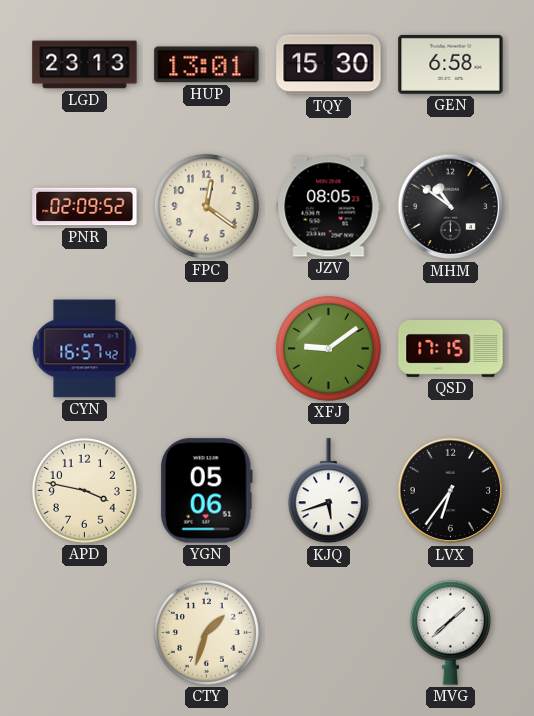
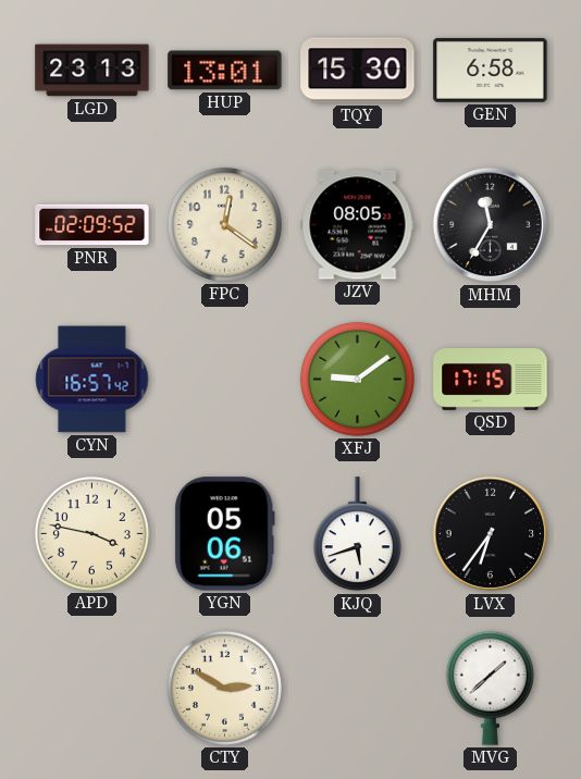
MHM: 10:51 -> 11:35 (491, 225)
CTY: 1:33 -> 2:50 (224, 688)
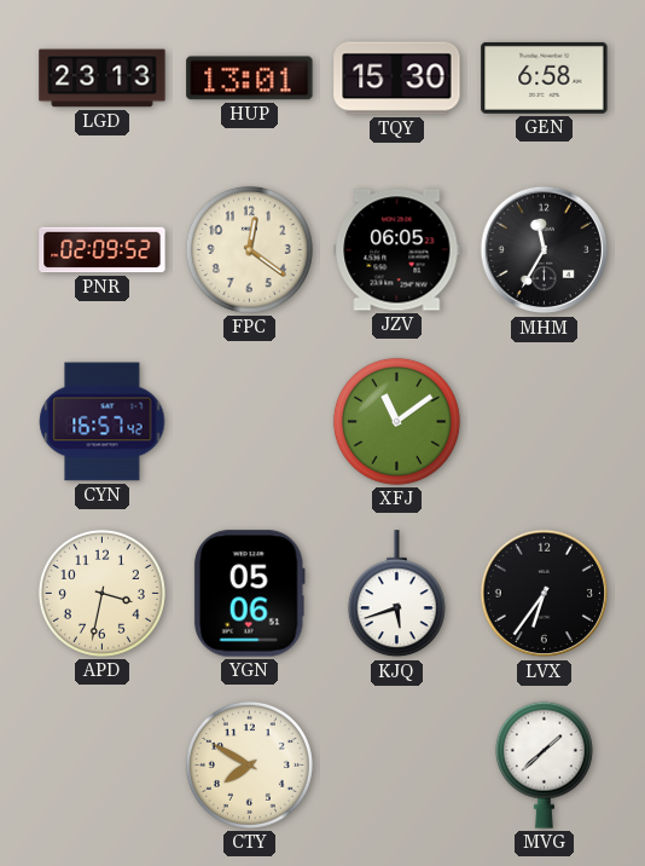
JZV: 08:05 -> 06:05 (397, 250)
XFJ: 9:09 -> 11:09 (396, 421)
QSD: 17:15 -> none (491, 380)
APD: 3:47 -> 3:32 (101, 593)
CTY: 2:50 -> 7:50 (249, 764)
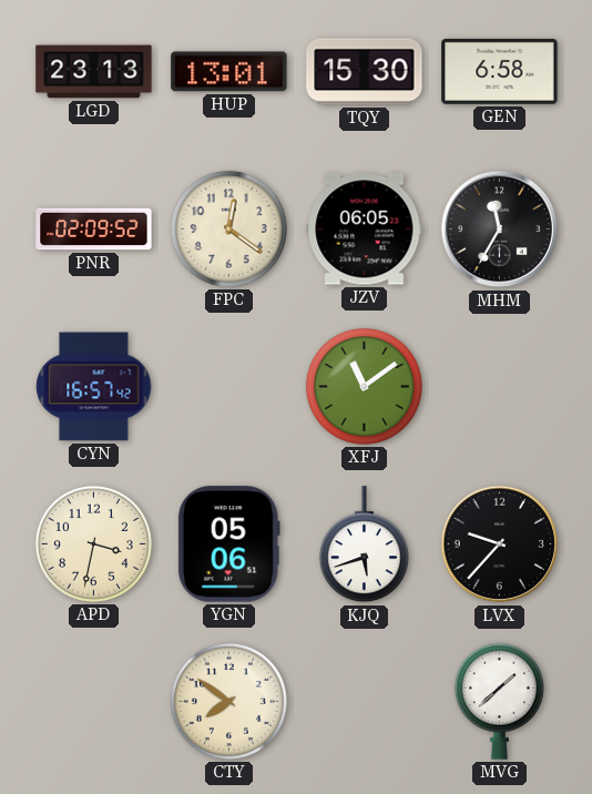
LVX: 6:36 -> 9:37 (500, 544)
CTY: 7:50 -> 7:51 (228, 701)
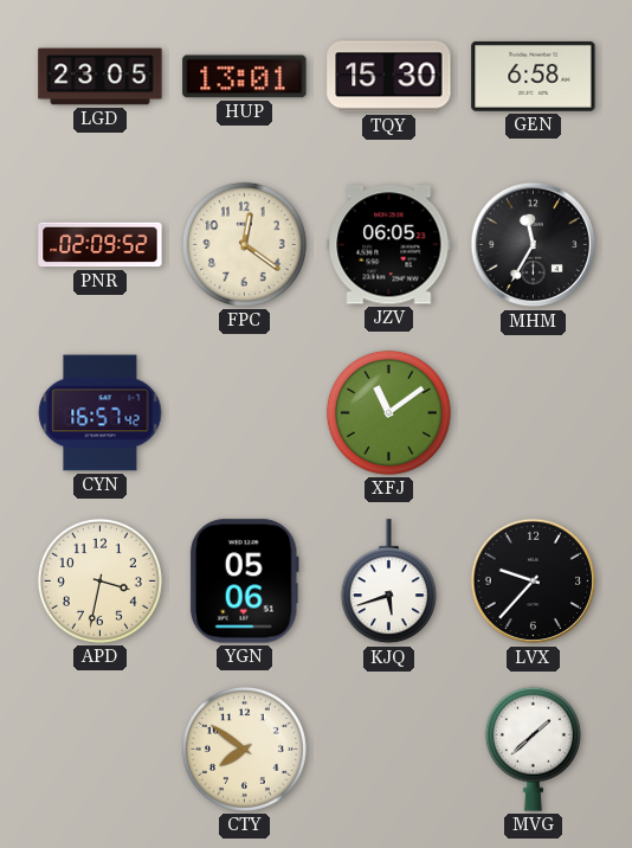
LGD: 23:13 -> 23:05 (101, 77)
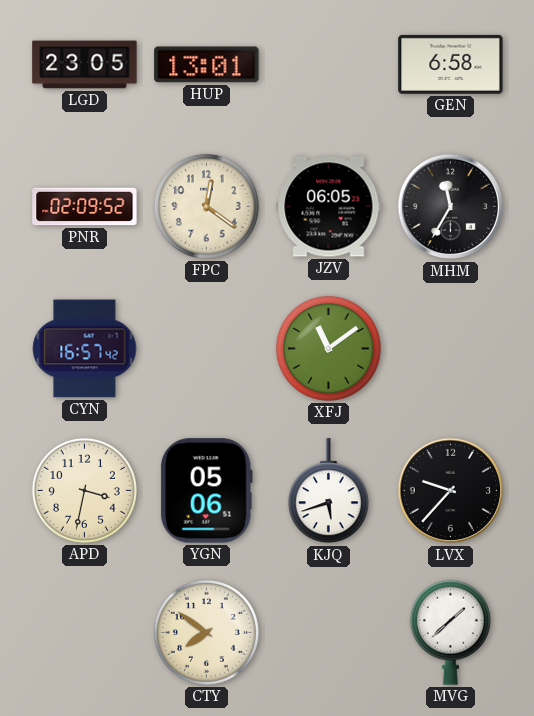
TQY: 15:30 -> none (389, 77)
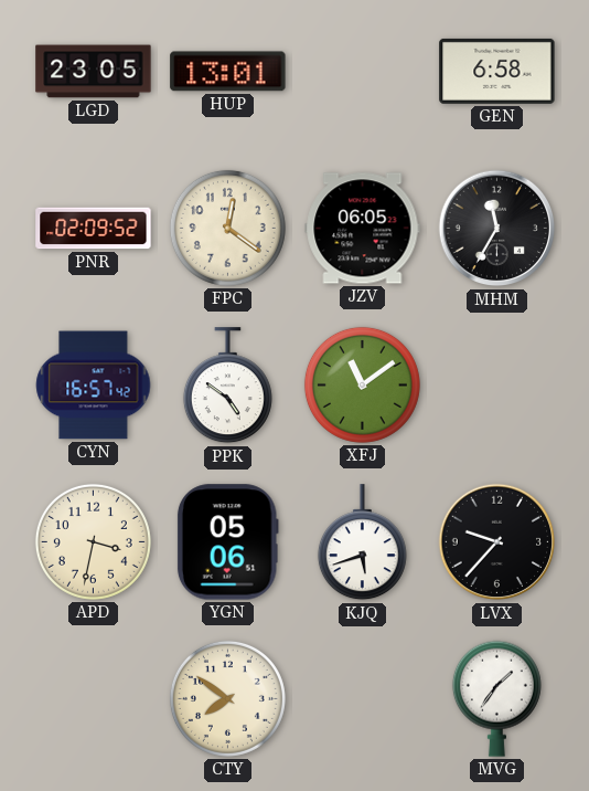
PPK: none -> 4:51 (227, 386)
MVG: 1:38 -> 1:36 (496, 698)
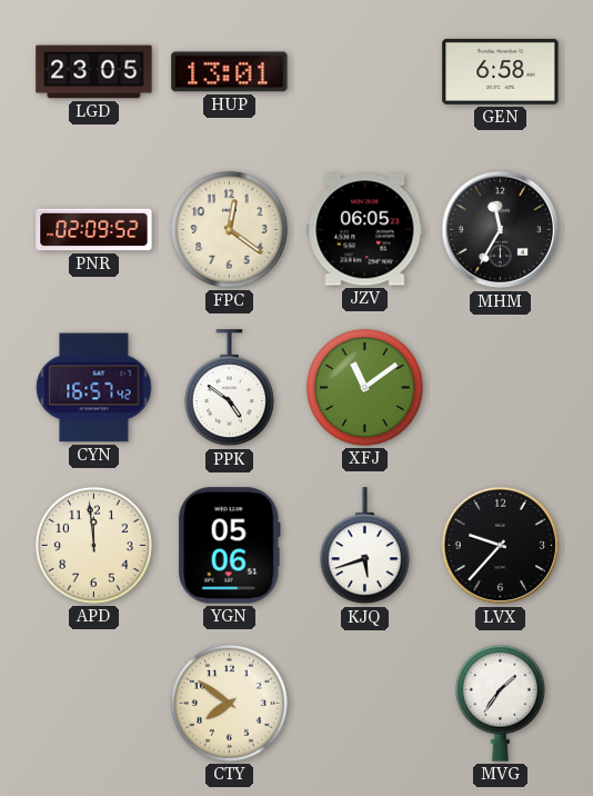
APD: 3:32 -> 11:59 (93, 545)
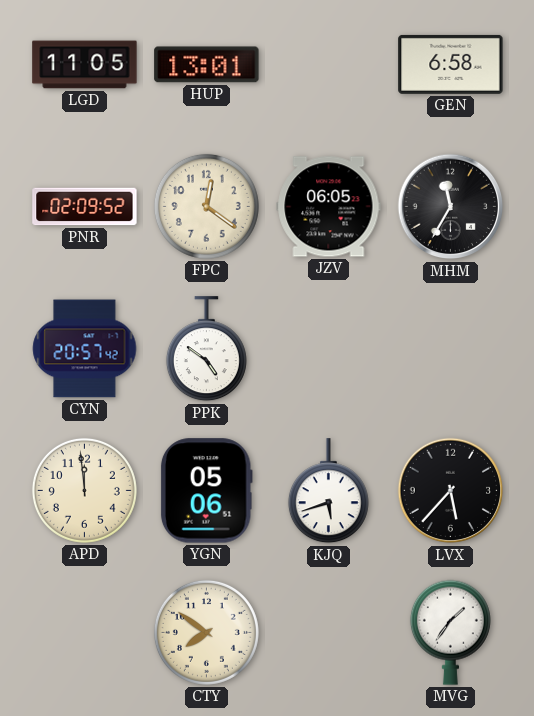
LGD: 23:05 -> 11:05 (85, 65)
CYN: 16:57 -> 20:57 (85, 349)
XFJ: 11:09 -> none (364, 387)
LVX: 9:37 -> 5:37 (451, 491)
